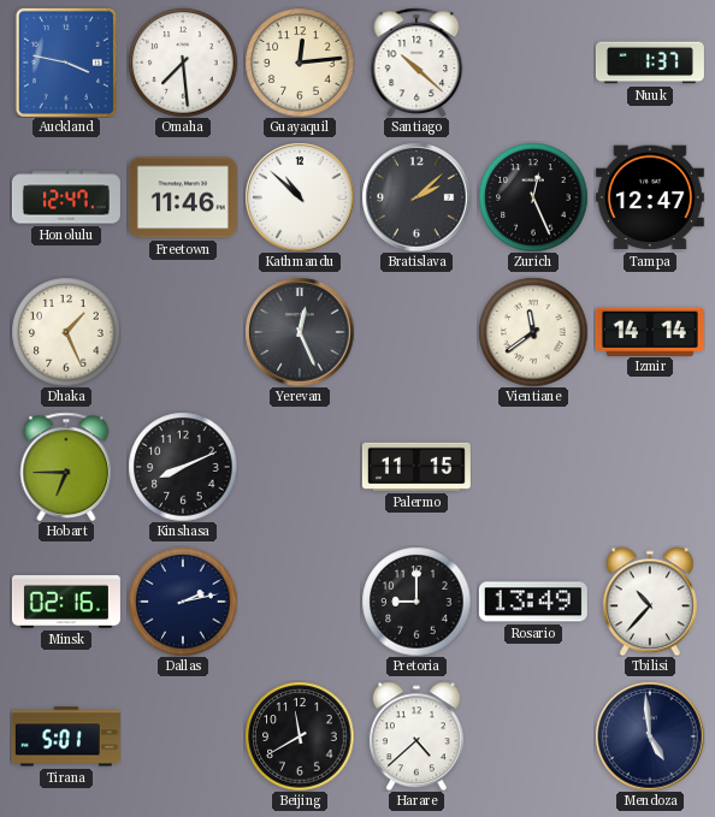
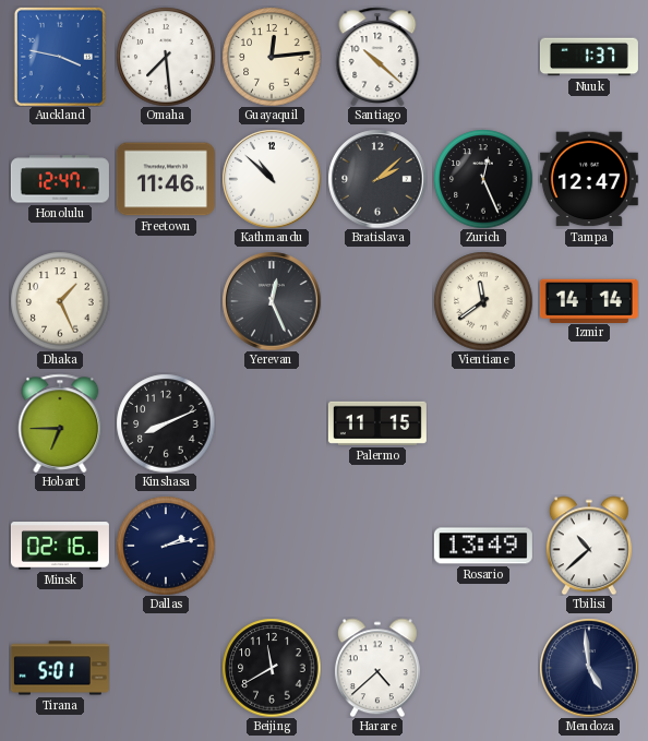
Pretoria: 9:00 -> none (416, 602)
Tbilisi: 10:37 -> 10:38 (589, 546)
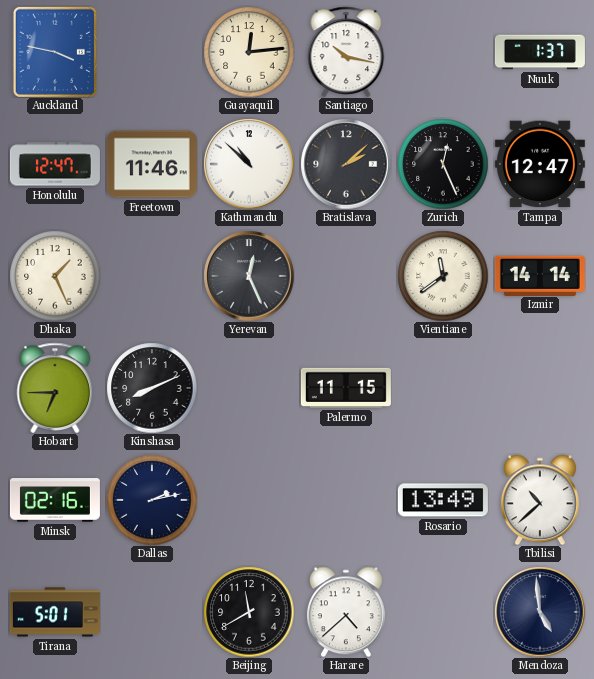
Omaha: 7:29 -> none (166, 57)
Santiago: 10:22 -> 10:17 (346, 51)
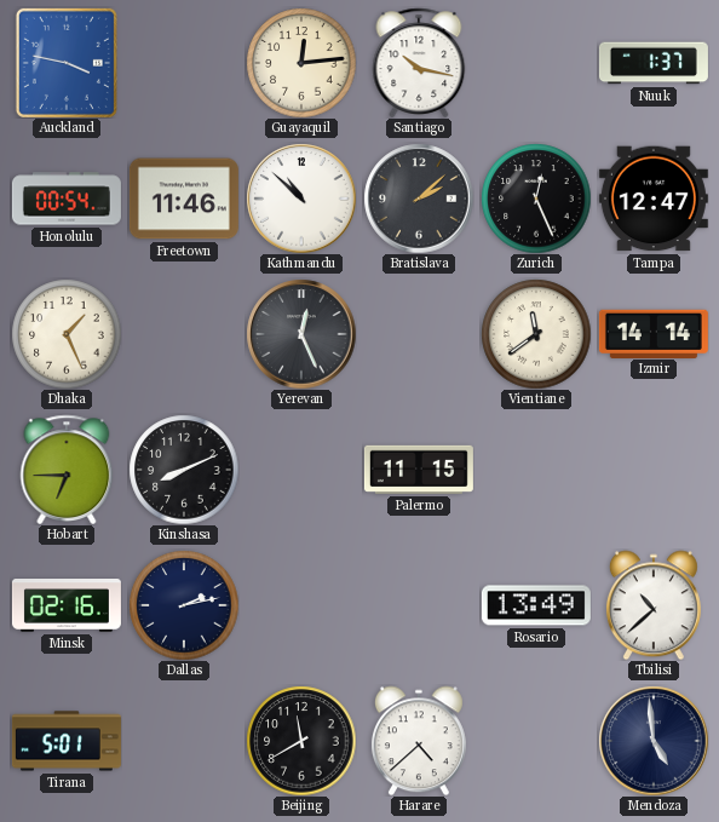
Honolulu: 12:47 -> 00:54 (67, 199)
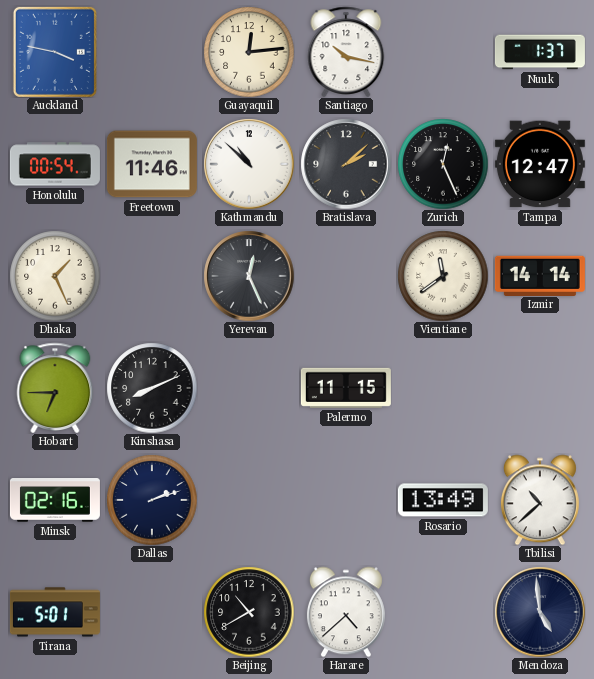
Dallas: 2:13 -> 2:12 (152, 500)
Beijing: 11:40 -> 10:40 (249, 612)
